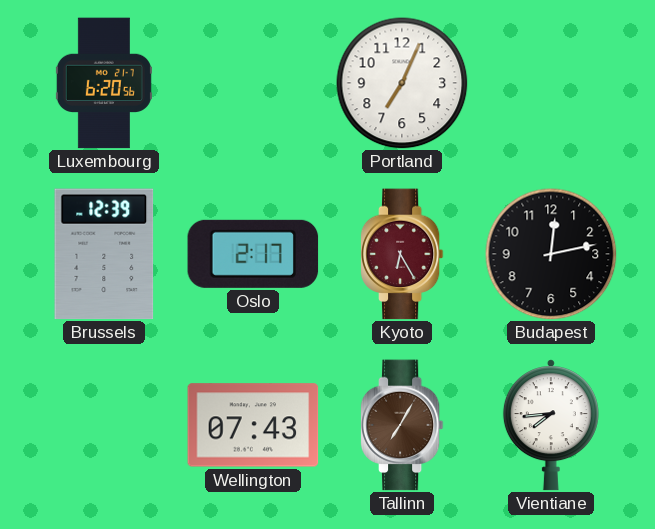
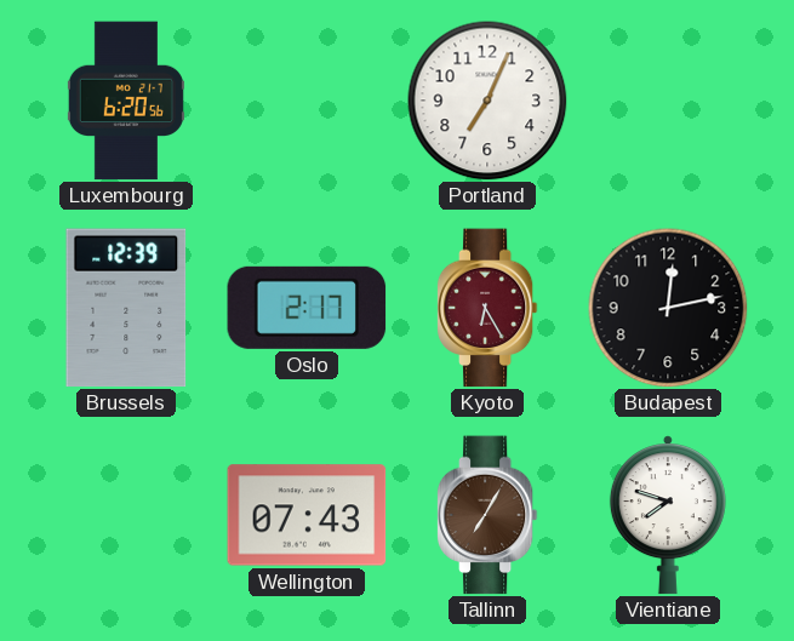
Vientiane: 7:44 -> 7:48 (668, 515)
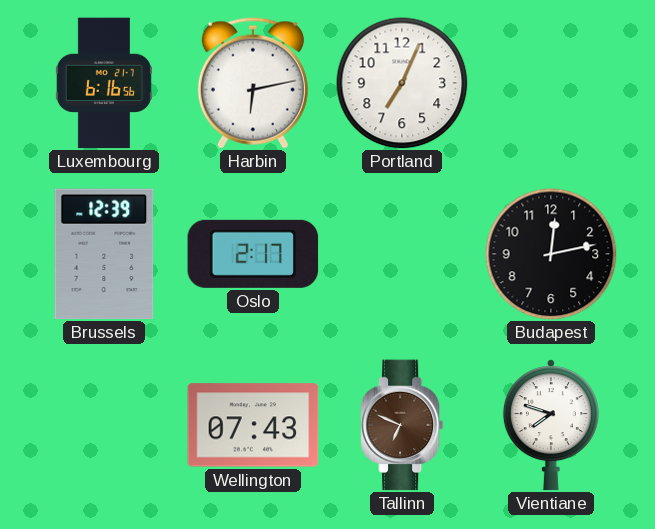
Luxembourg: 6:20 -> 6:16 (104, 83)
Harbin: none -> 6:13 (253, 83)
Kyoto: 6:25 -> none (487, 308)
Tallinn: 7:05 -> 6:49 (402, 425)
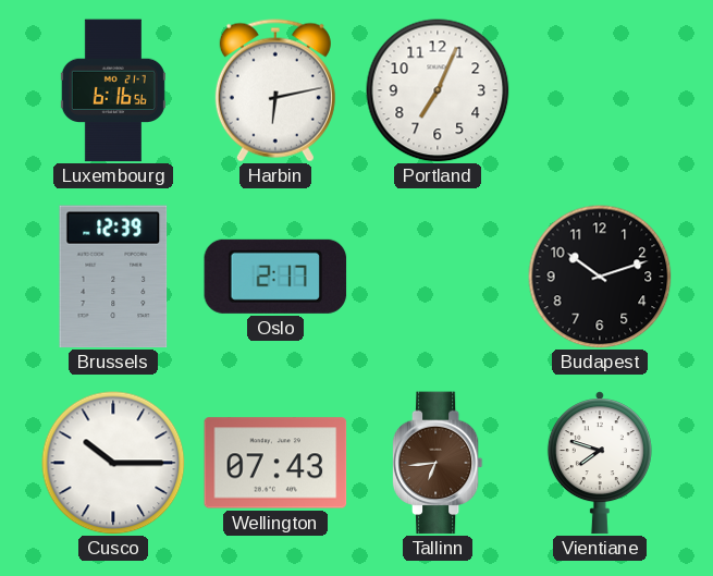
Budapest: 12:13 -> 10:12 (600, 277)
Cusco: none -> 10:15 (113, 463)
Tallinn: 6:49 -> 6:44 (438, 463)
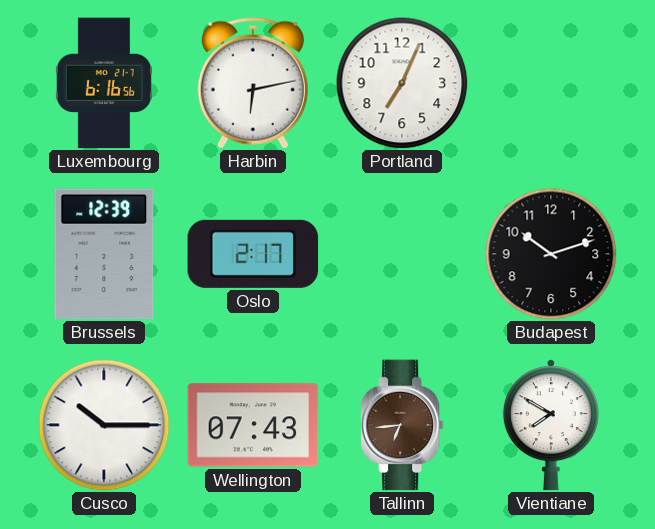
Vientiane: 7:48 -> 7:50 (551, 425)
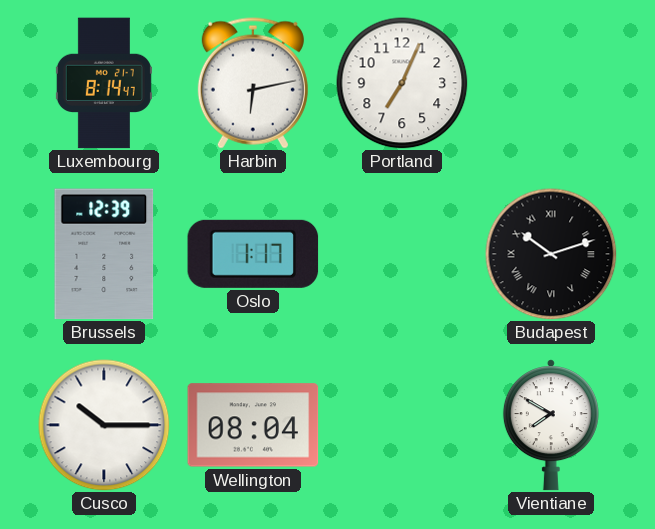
Luxembourg: 6:16 -> 8:14 (104, 83)
Oslo: 2:17 -> 1:17 (253, 254)
Budapest numerals: Arabic -> Roman (551, 254)
Wellington: 07:43 -> 08:04 (253, 425)
Tallinn: 6:44 -> none (402, 425)
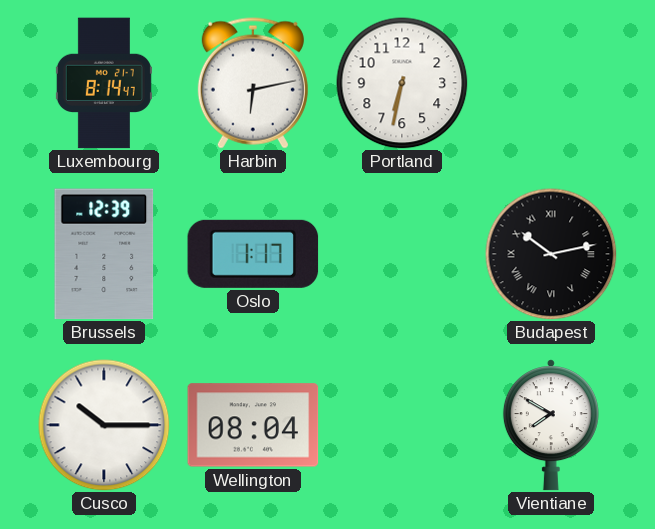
Portland: 7:04 -> 6:32 (402, 83)
Budapest: 10:12 -> 10:13 (551, 254)
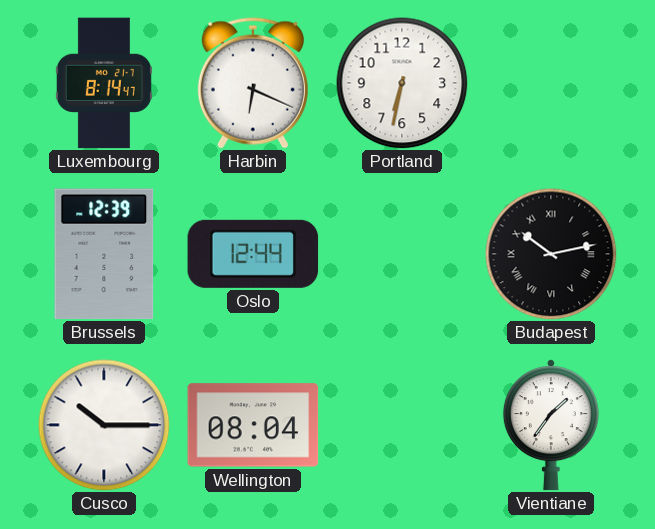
Harbin: 6:13 -> 6:19 (253, 83)
Oslo: 1:17 -> 12:44 (253, 254)
Vientiane: 7:50 -> 1:36 (551, 425)
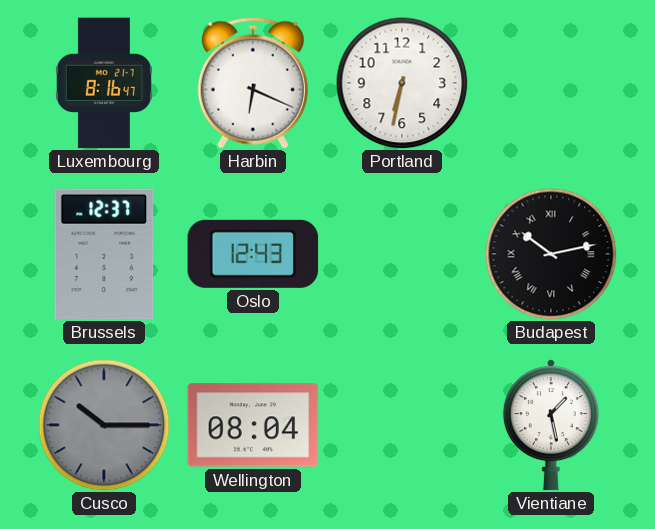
Luxembourg: 8:14 -> 8:16 (104, 83)
Brussels: 12:39 -> 12:37 (104, 254)
Oslo: 12:44 -> 12:43 (253, 254)
Cusco dial: white -> grey (104, 425)
Vientiane: 1:36 -> 1:28 (551, 425)
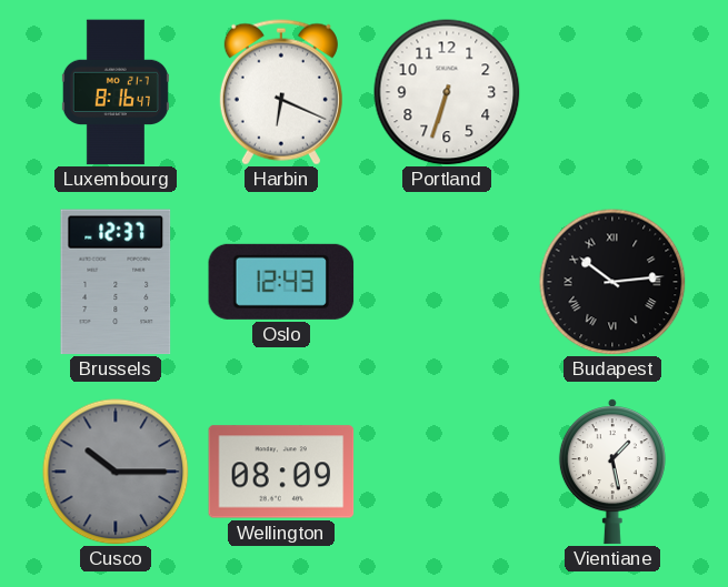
Portland: 6:32 -> 6:33 (447, 92)
Budapest: 10:13 -> 10:14 (612, 282)
Wellington: 08:04 -> 08:09 (281, 472)
